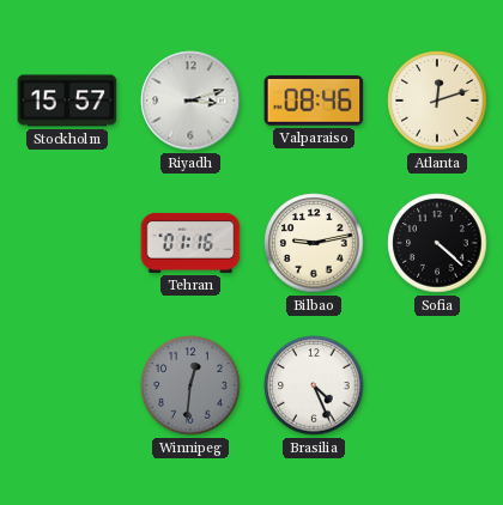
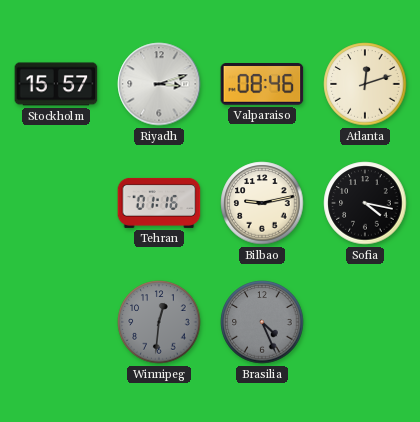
Sofia: 4:22 -> 4:17 (365, 203)
Brasilia dial: white -> grey (262, 322)
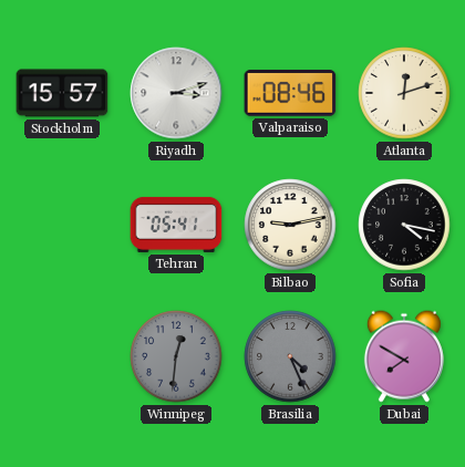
Tehran: 01:16 -> 05:41 (176, 225)
Dubai: none -> 7:50 (404, 356)
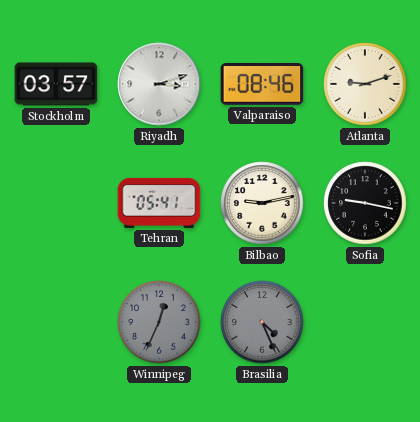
Stockholm: 15:57 -> 03:57 (56, 84)
Atlanta: 12:12 -> 9:12 (365, 84)
Sofia: 4:17 -> 9:17 (365, 203)
Winnipeg: 12:31 -> 12:34 (159, 322)
Dubai: 7:50 -> none (404, 356)
